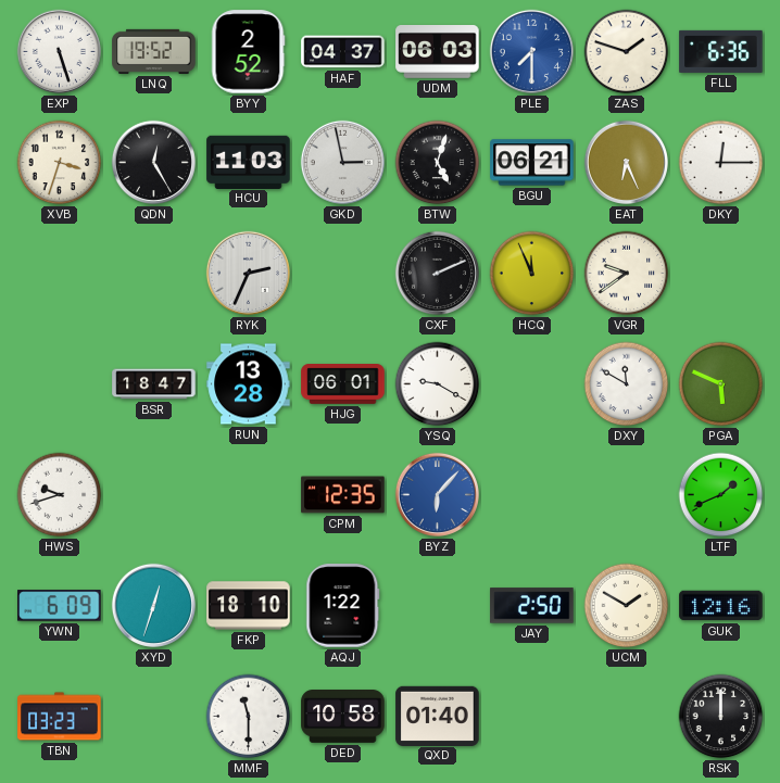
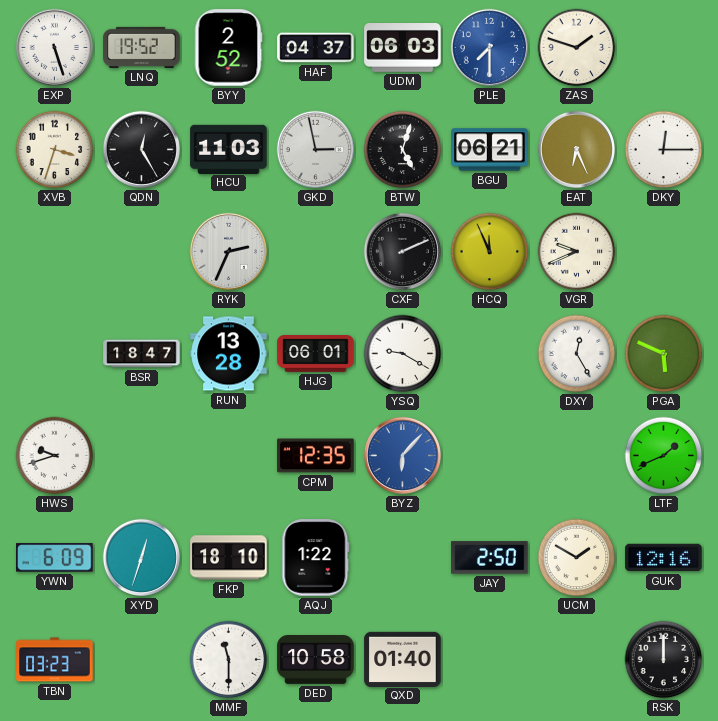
FLL: 6:36 -> none (721, 51)
VGR: 9:39 -> 9:41 (577, 252)
DXY: 11:50 -> 12:25 (577, 354)
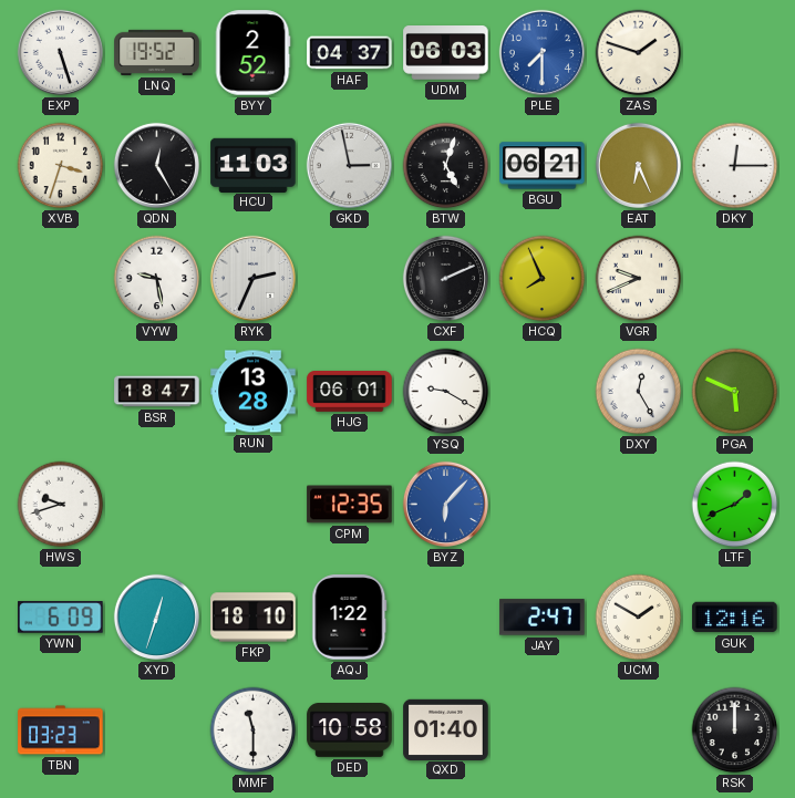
VYW: none -> 9:28 (157, 279)
HCQ: 11:56 -> 7:56 (543, 279)
JAY: 2:50 -> 2:47 (543, 618)
